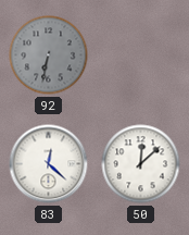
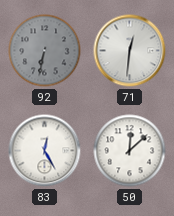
71: none -> 12:31 (130, 51)
83: 12:22 -> 12:25 (45, 151)
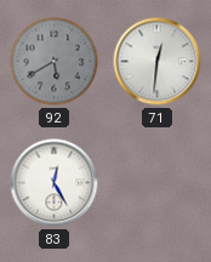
92: 6:32 -> 5:40 (55, 62)
50: 12:08 -> none (130, 151)
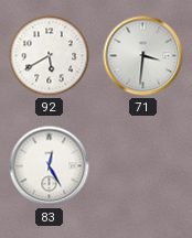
92 dial: grey -> white (50, 56)
71: 12:31 -> 3:31 (143, 56)
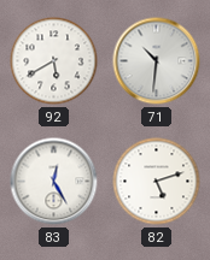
71: 3:31 -> 10:31 (157, 61)
82: none -> 5:12 (157, 182)
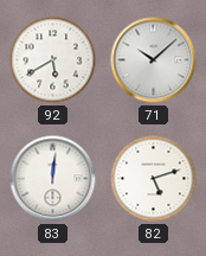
71: 10:31 -> 10:08 (154, 60)
83: 12:25 -> 12:01 (53, 179)
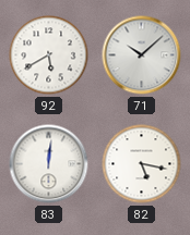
82: 5:12 -> 5:17 (142, 164)
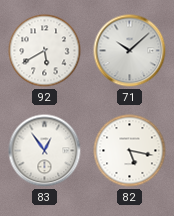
83: 12:01 -> 12:54 (45, 151)
